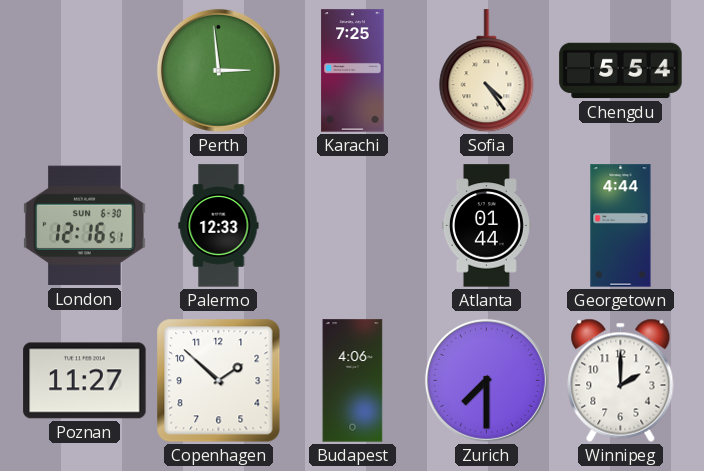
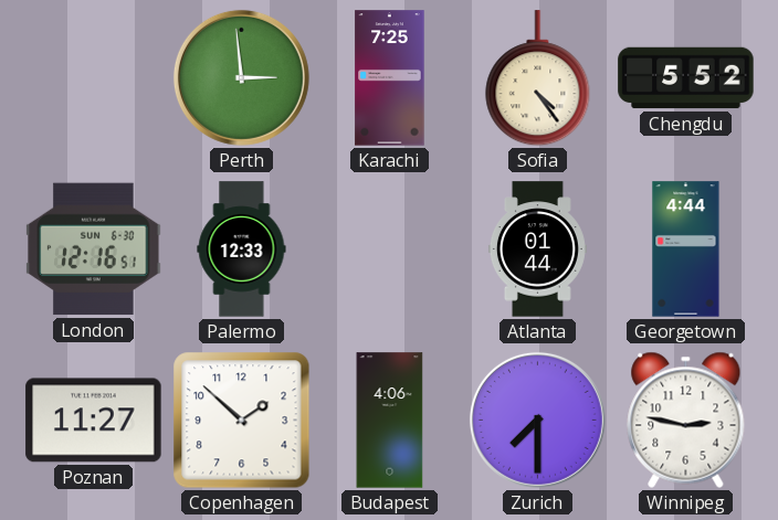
Chengdu: 5:54 -> 5:52 (686, 78)
Winnipeg: 2:00 -> 2:47 (686, 420)
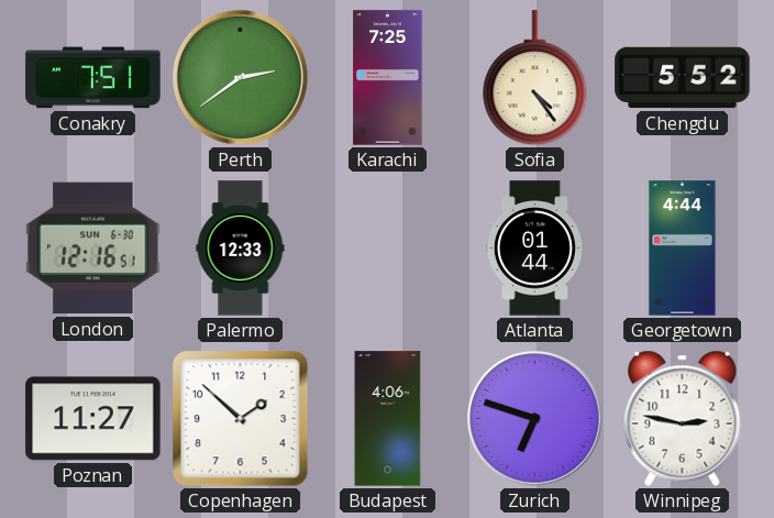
Conakry: none -> 7:51 (93, 78)
Perth: 2:59 -> 2:39 (240, 77)
Zurich: 7:30 -> 6:48 (534, 418)
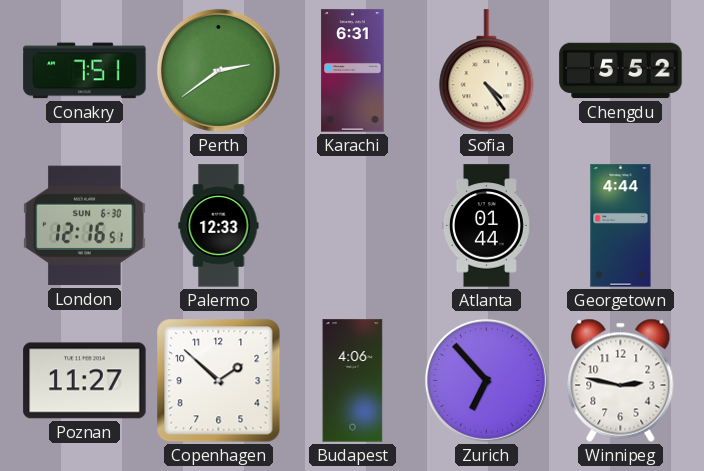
Karachi: 7:25 -> 6:31 (353, 71)
Zurich: 6:48 -> 6:53 (486, 380)
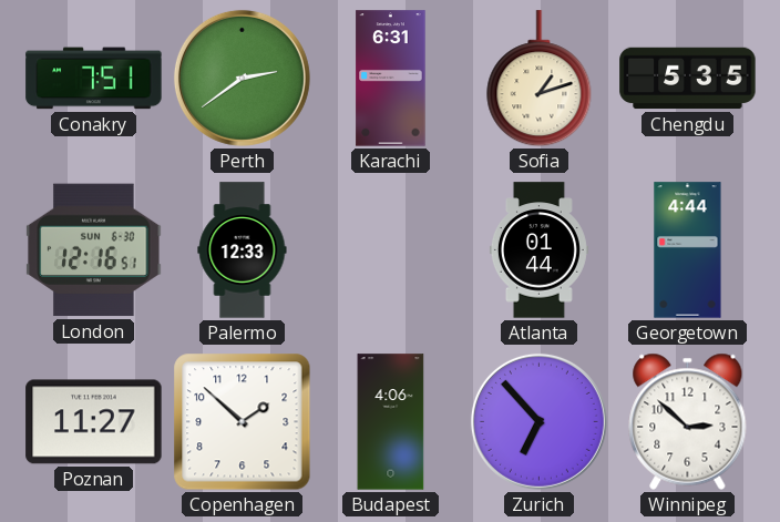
Sofia: 4:24 -> 1:12 (540, 79)
Chengdu: 5:52 -> 5:35 (688, 79)
Winnipeg: 2:47 -> 2:52 (688, 421)
